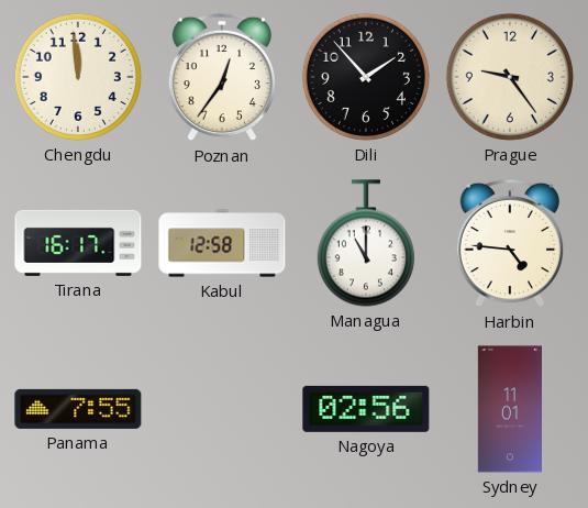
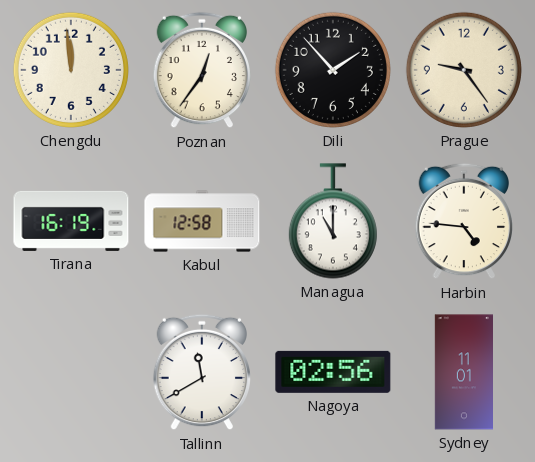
Tirana: 16:17 -> 16:19 (71, 221)
Panama: 7:55 -> none (78, 409)
Tallinn: none -> 11:40 (201, 372)
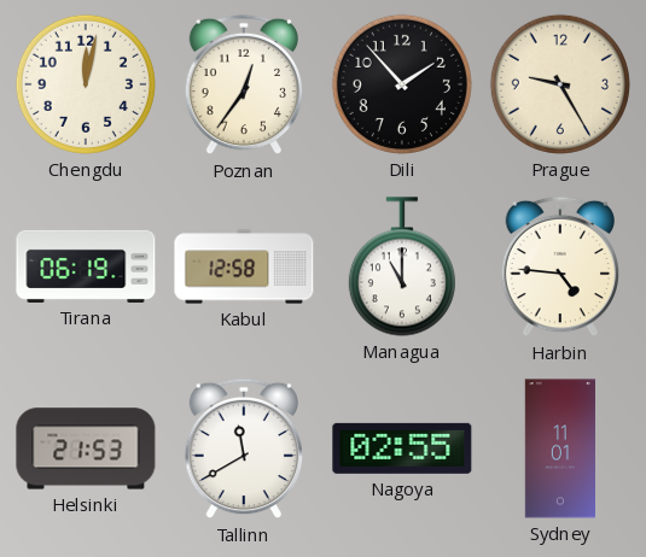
Chengdu: 11:59 -> 12:02 (86, 84)
Prague: 9:24 -> 9:25 (560, 84)
Tirana: 16:19 -> 06:19 (86, 266)
Helsinki: none -> 21:53 (86, 448)
Nagoya: 02:56 -> 02:55 (402, 448)
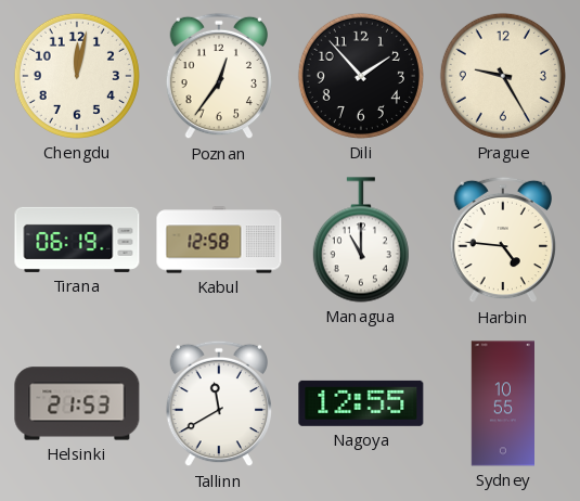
Nagoya: 02:55 -> 12:55 (361, 403)
Sydney: 11:01 -> 10:55 (502, 403)
